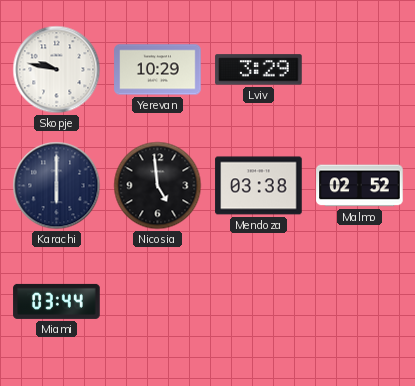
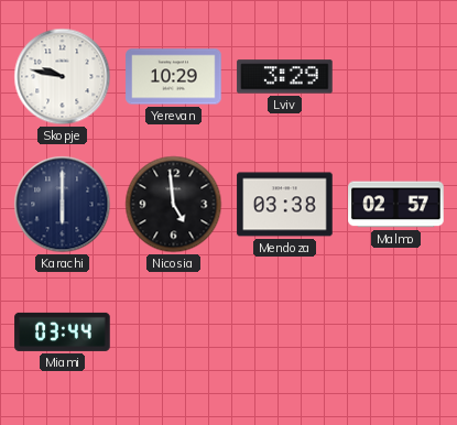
Malmo: 02:52 -> 02:57 (396, 205)
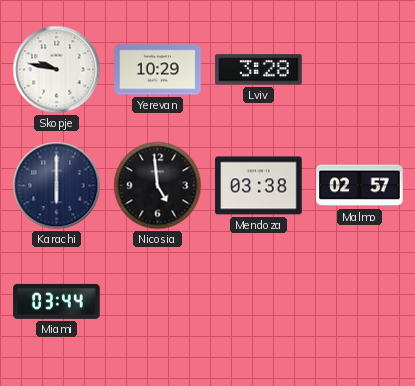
Lviv: 3:29 -> 3:28 (259, 70)
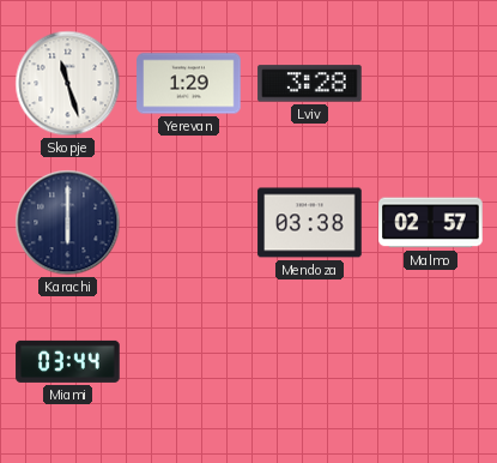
Skopje: 9:47 -> 11:27 (68, 84)
Yerevan: 10:29 -> 1:29 (189, 84)
Nicosia: 4:59 -> none (158, 186)
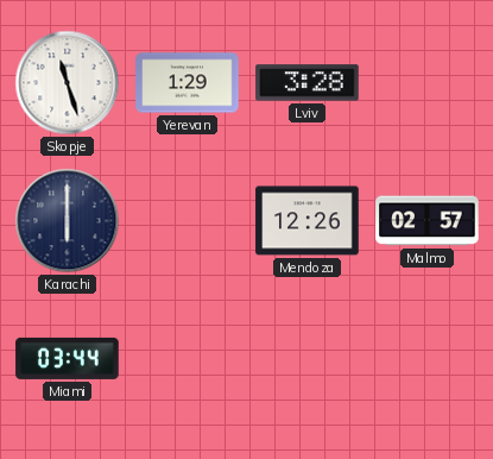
Mendoza: 03:38 -> 12:26 (308, 221)
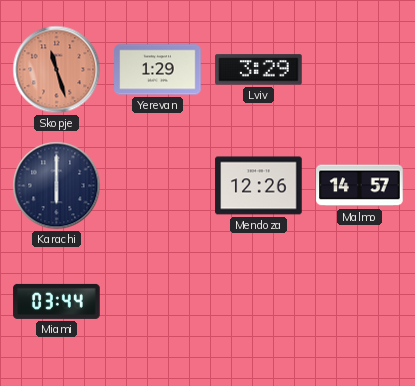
Skopje dial: white -> salmon (57, 70)
Lviv: 3:28 -> 3:29 (259, 70)
Malmo: 02:57 -> 14:57 (360, 186)
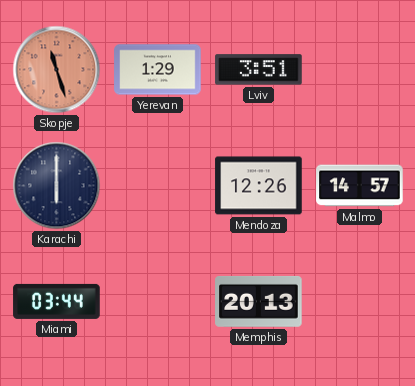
Lviv: 3:29 -> 3:51 (259, 70)
Memphis: none -> 20:13 (259, 301)
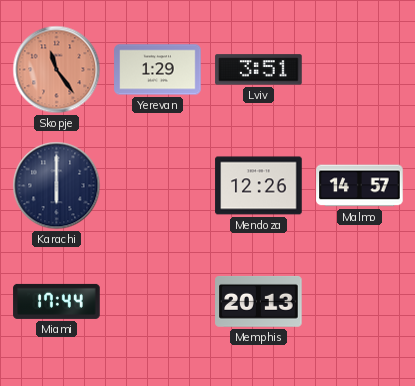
Skopje: 11:27 -> 11:24 (57, 70)
Miami: 03:44 -> 17:44 (57, 301)
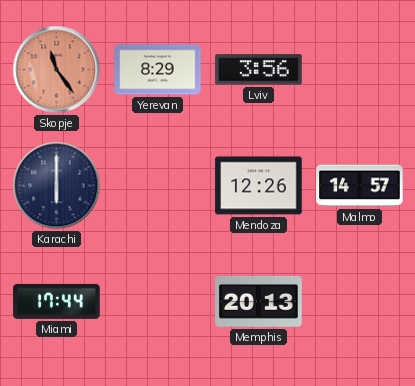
Yerevan: 1:29 -> 8:29 (158, 70)
Lviv: 3:51 -> 3:56 (259, 70)
